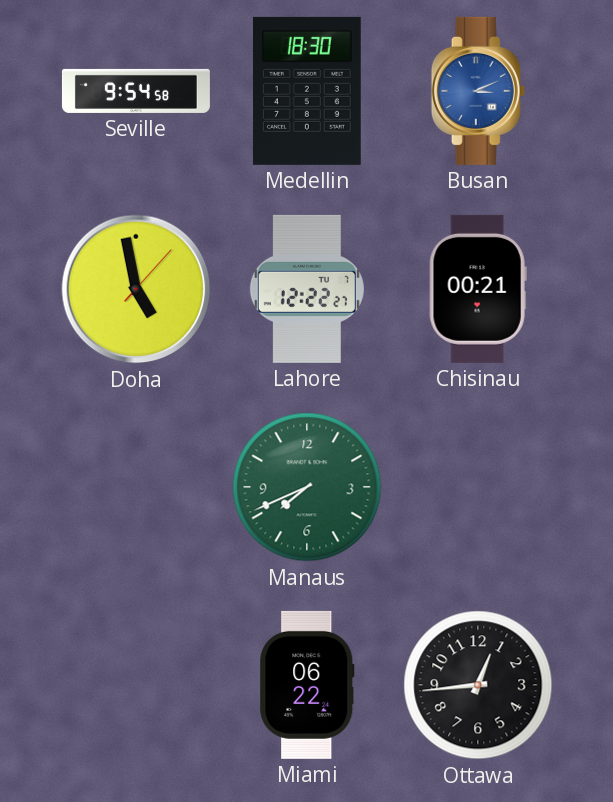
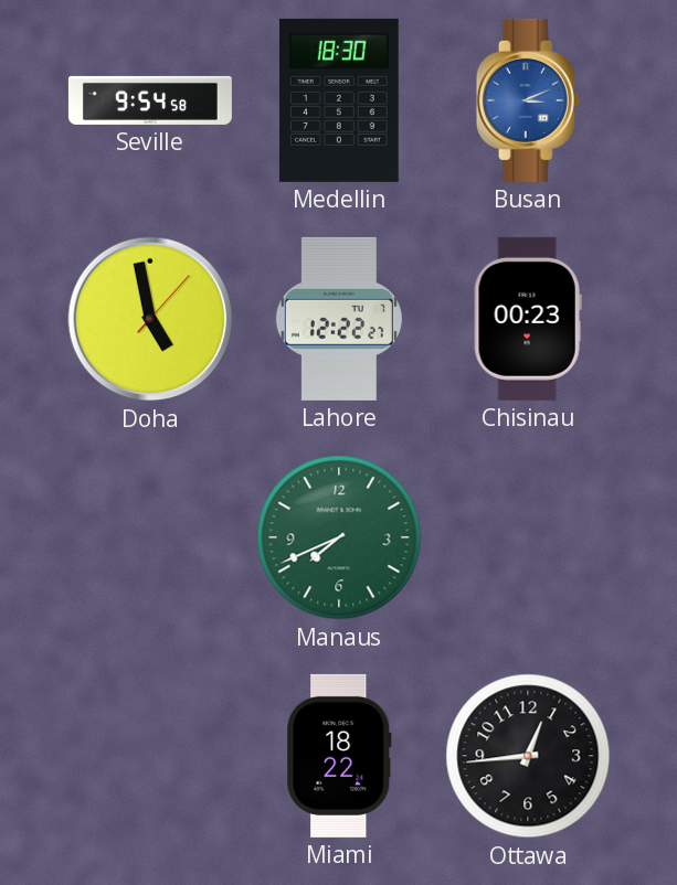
Chisinau: 00:21 -> 00:23 (528, 319)
Miami: 06:22 -> 18:22 (339, 756)
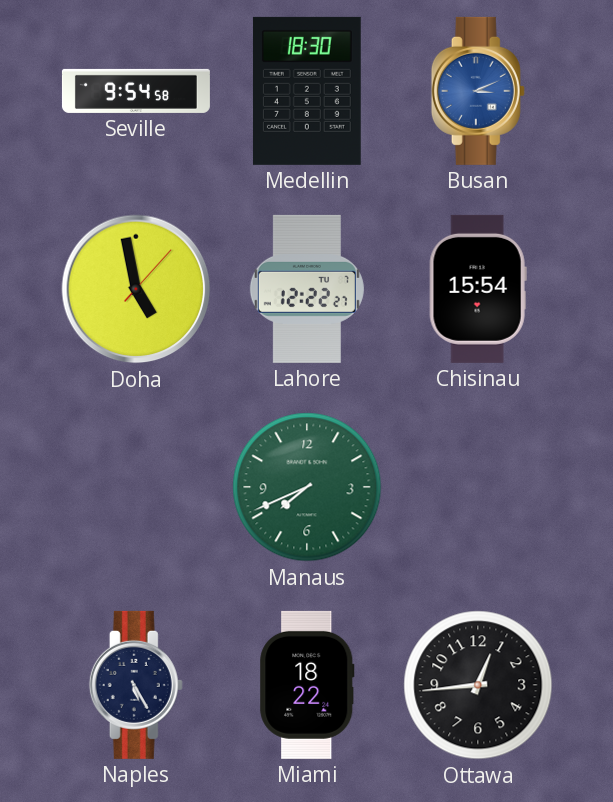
Chisinau: 00:23 -> 15:54 (478, 289)
Naples: none -> 5:25 (136, 685)
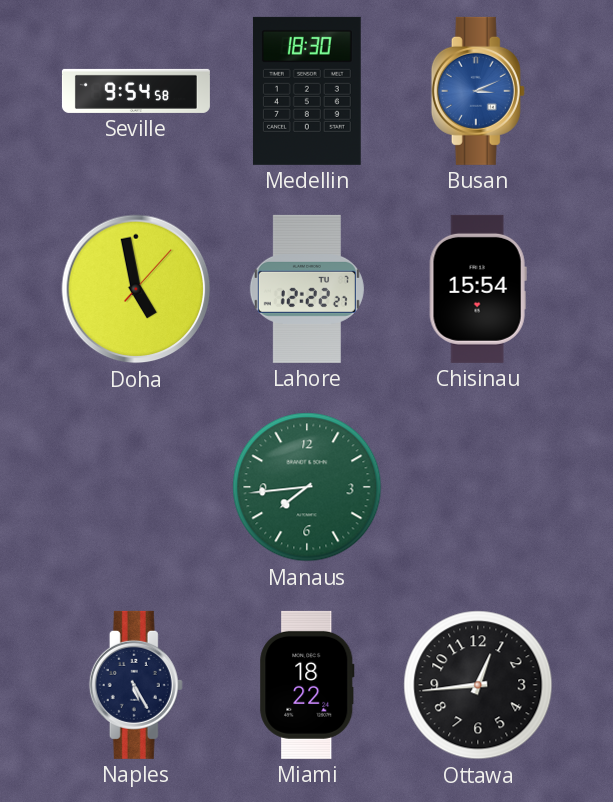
Manaus: 7:41 -> 7:44 (307, 487)
